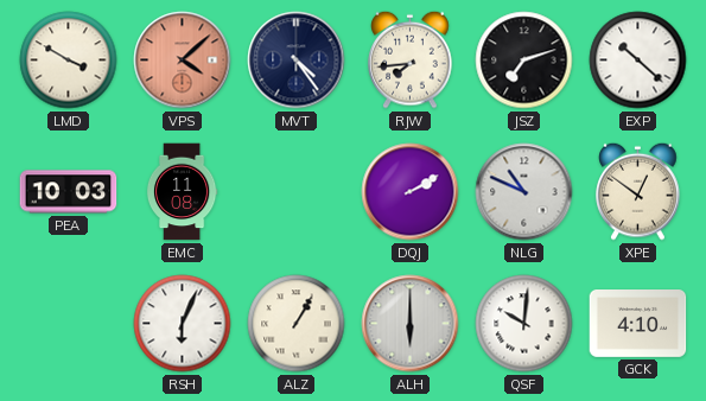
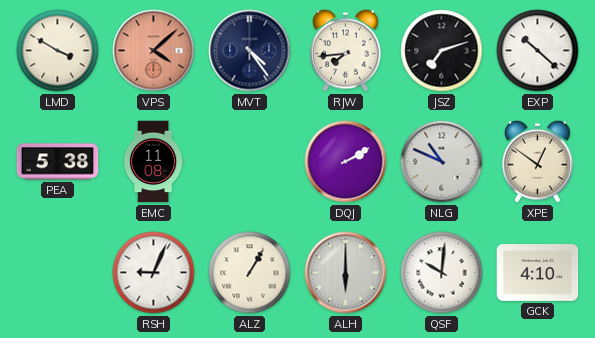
PEA: 10:03 -> 5:38 (58, 162)
RSH: 6:04 -> 9:04 (154, 273)
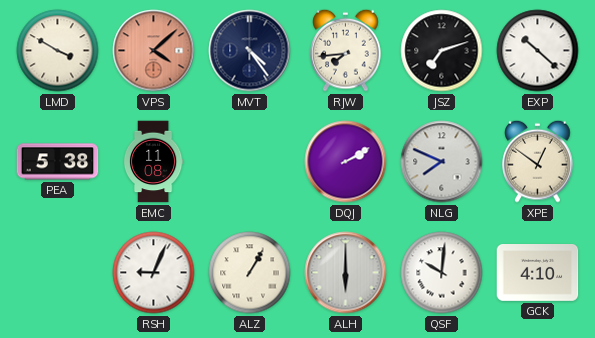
NLG: 10:49 -> 7:49 (442, 162)
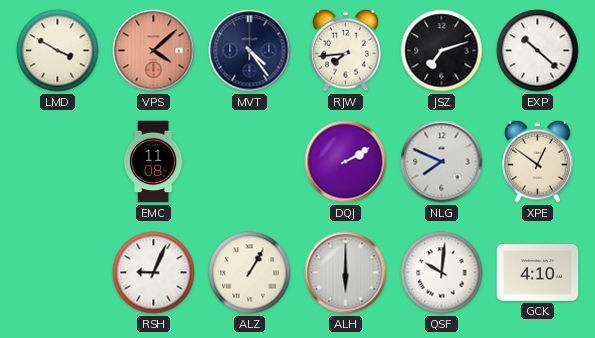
PEA: 5:38 -> none (58, 162)
